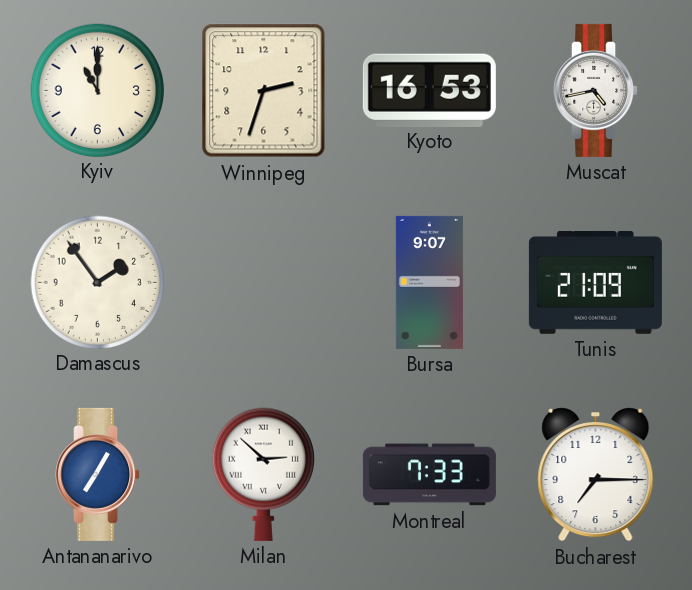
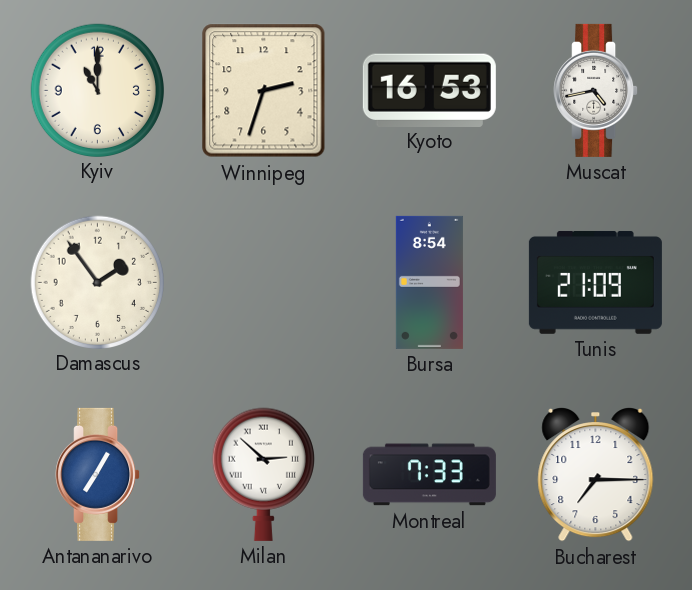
Bursa: 9:07 -> 8:54 (429, 282)
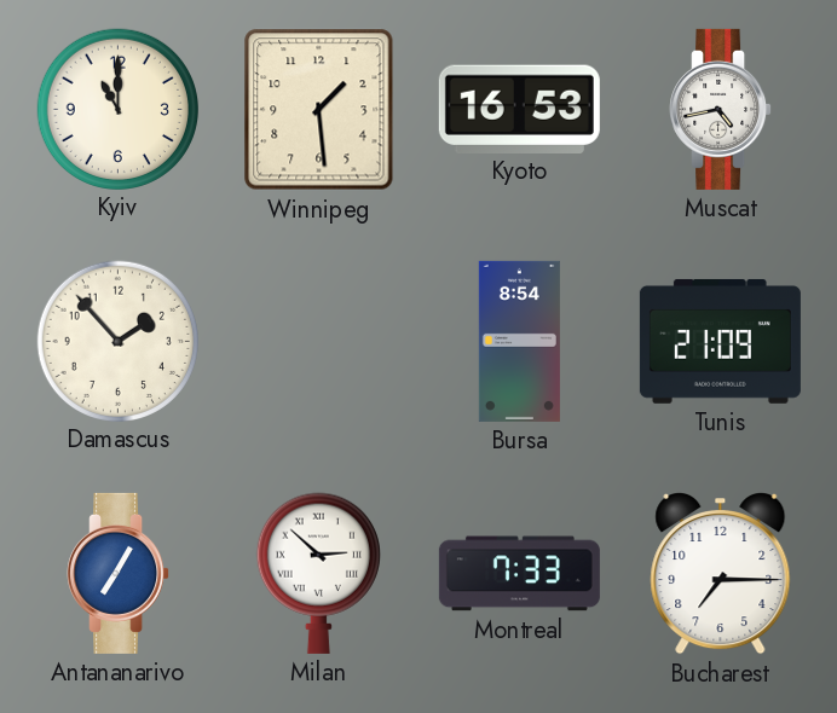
Winnipeg: 2:33 -> 1:29 (319, 110)
Damascus: 1:54 -> 1:53 (117, 341)
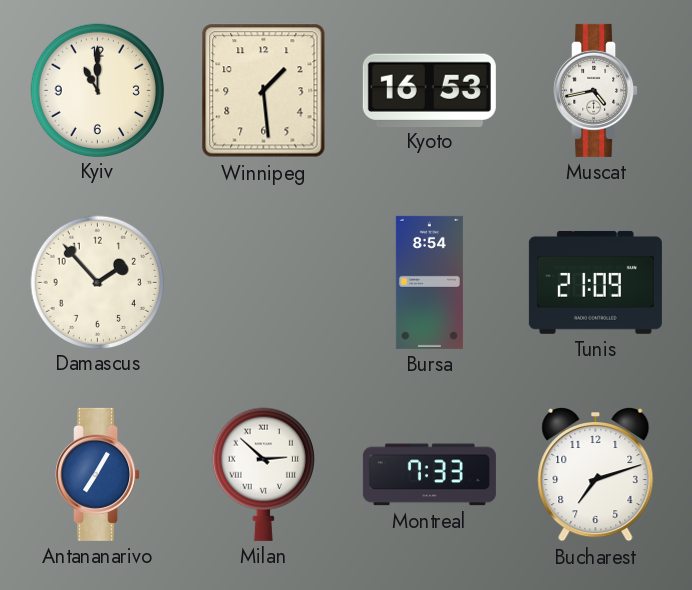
Bucharest: 7:15 -> 7:12 (596, 475)
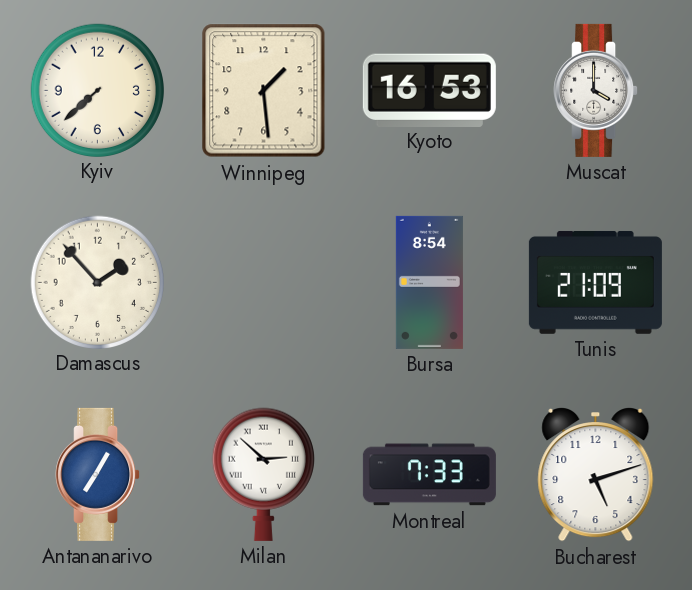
Kyiv: 11:00 -> 7:38 (97, 90)
Muscat: 4:43 -> 4:00 (596, 90)
Bucharest: 7:12 -> 5:12 (596, 475)
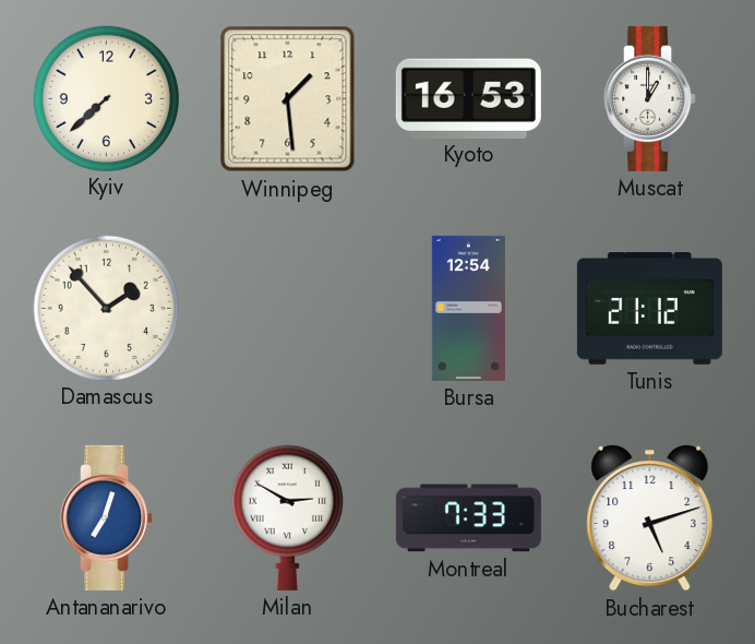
Muscat: 4:00 -> 1:00 (650, 98)
Bursa: 8:54 -> 12:54 (468, 308)
Tunis: 21:09 -> 21:12 (649, 308)
Antananarivo: 7:05 -> 7:03 (107, 517)
Milan: 2:52 -> 2:50 (287, 517)
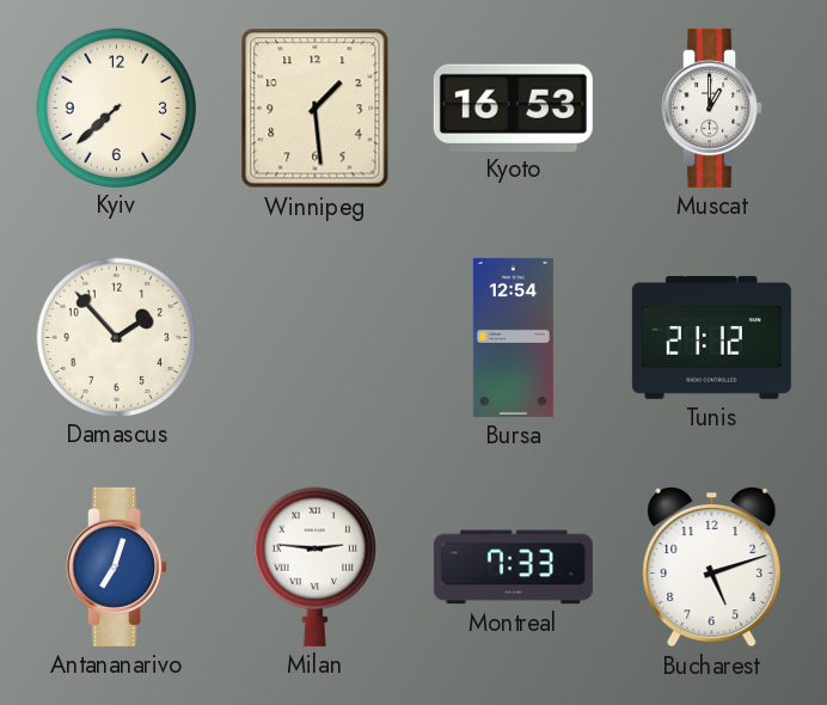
Milan: 2:50 -> 2:46 (314, 566)
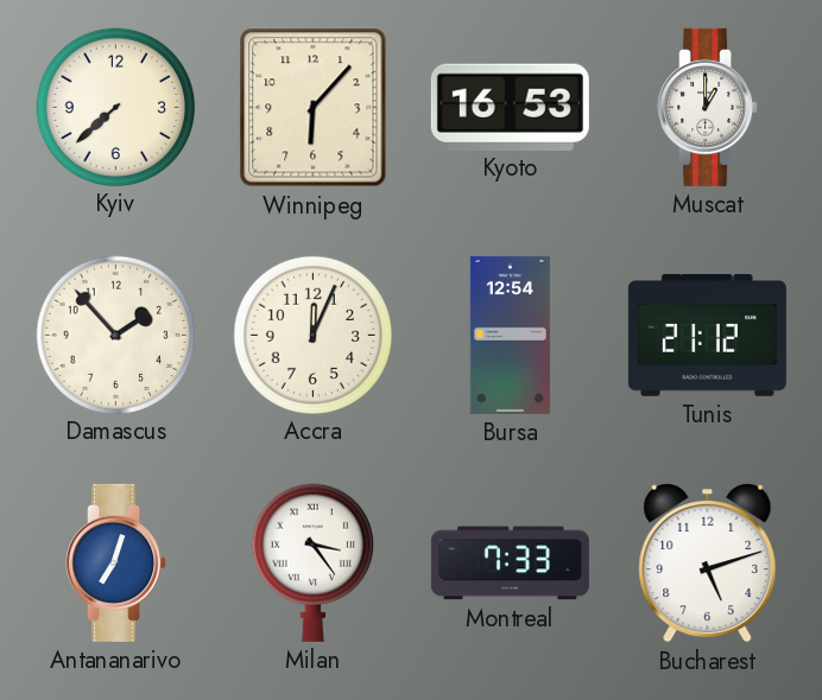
Winnipeg: 1:29 -> 6:07 (314, 108)
Accra: none -> 12:04 (312, 335)
Milan: 2:46 -> 3:24 (312, 562)
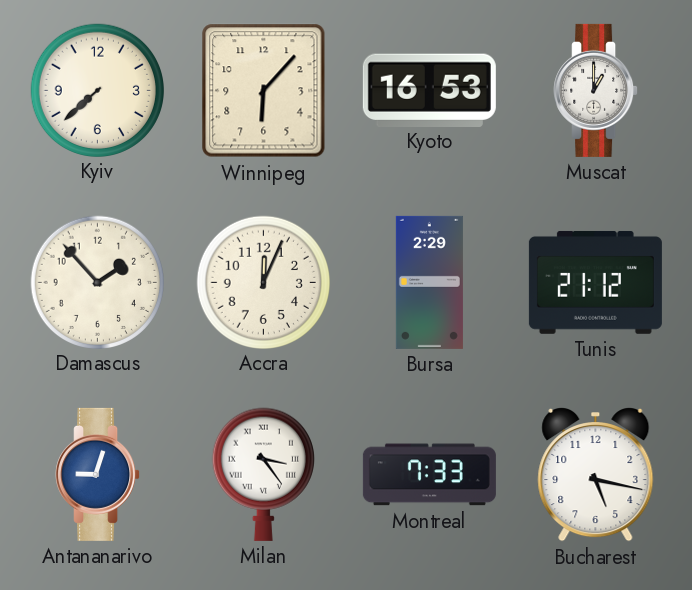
Bursa: 12:54 -> 2:29 (429, 282)
Antananarivo: 7:03 -> 9:03 (98, 474)
Bucharest: 5:12 -> 5:17 (596, 475)
